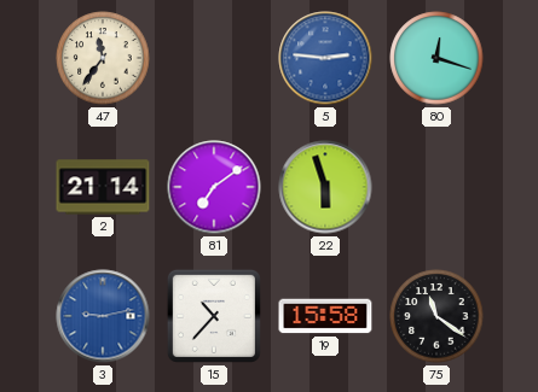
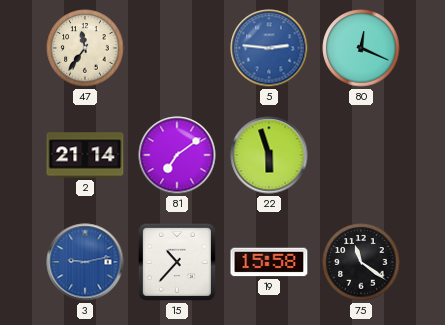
80: 12:18 -> 12:19 (361, 48)
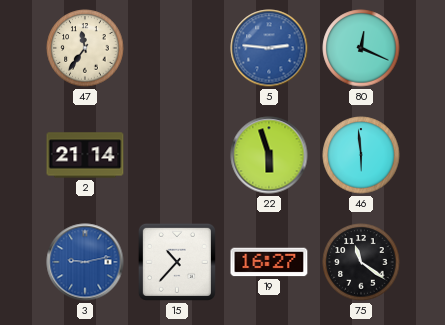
81: 7:09 -> none (177, 155)
46: none -> 5:59 (361, 155)
19: 15:58 -> 16:27 (269, 262)
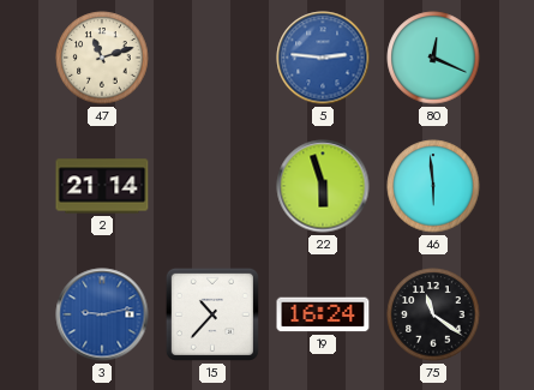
47: 11:36 -> 11:12 (102, 58)
19: 16:27 -> 16:24 (323, 314)
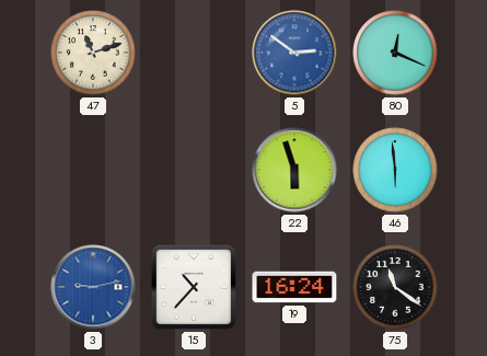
5: 2:46 -> 2:51 (294, 53)
2: 21:14 -> none (102, 186)
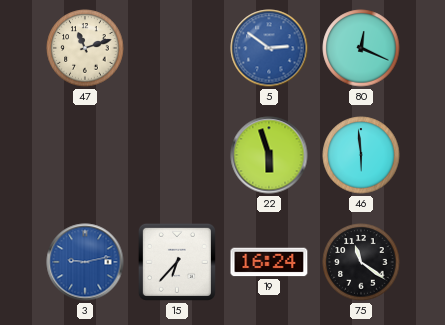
15: 10:37 -> 6:37 (177, 262)
